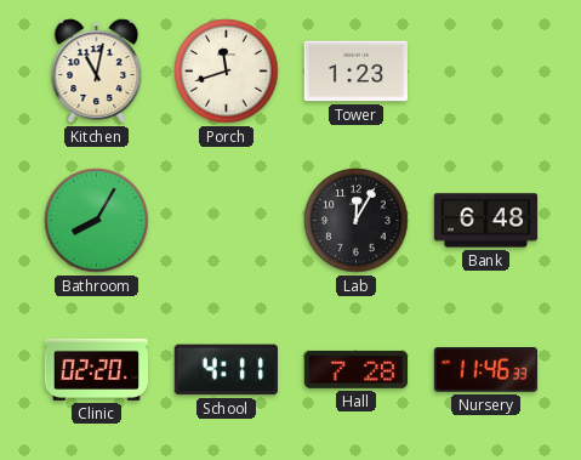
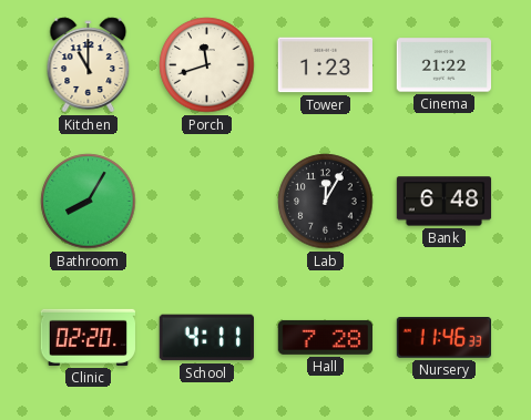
Kitchen: 11:02 -> 11:00 (89, 65)
Cinema: none -> 21:22 (443, 65)
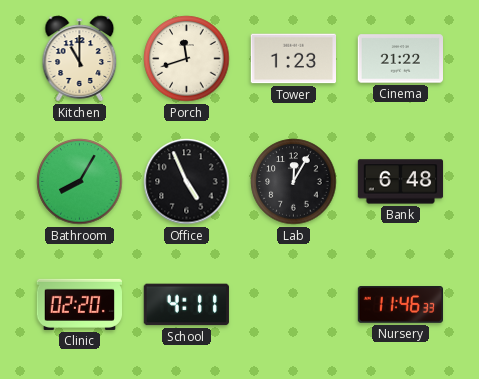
Office: none -> 4:56 (187, 182)
Hall: 7:28 -> none (325, 337)
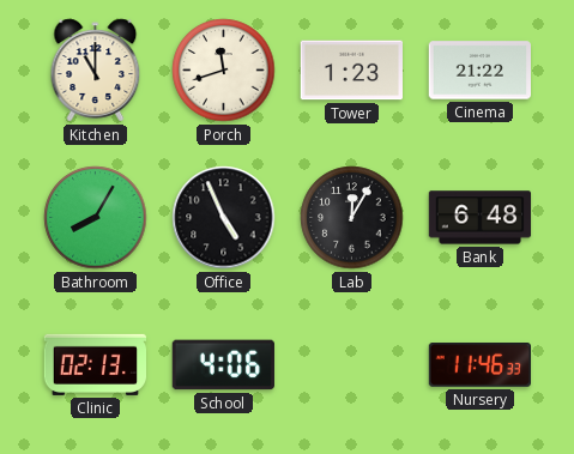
Clinic: 02:20 -> 02:13 (96, 364)
School: 4:11 -> 4:06 (223, 365)
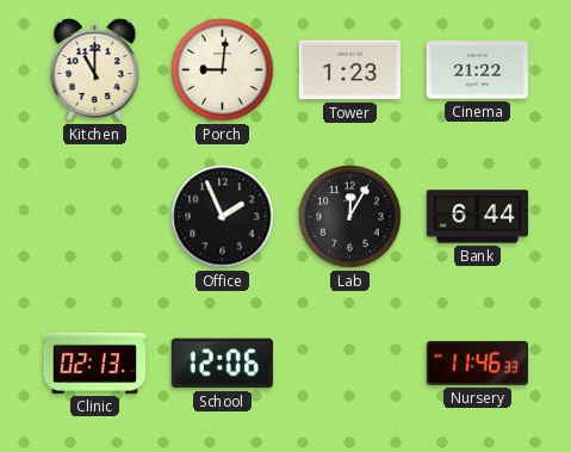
Porch: 11:42 -> 9:01 (223, 70)
Bathroom: 8:05 -> none (96, 218)
Office: 4:56 -> 1:56 (223, 217)
Bank: 6:48 -> 6:44 (478, 217)
School: 4:06 -> 12:06 (222, 364)
